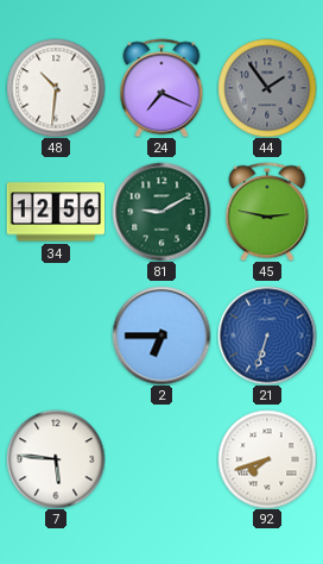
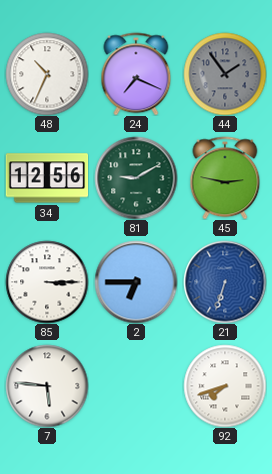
48: 10:31 -> 10:34 (47, 74)
85: none -> 3:15 (47, 282)
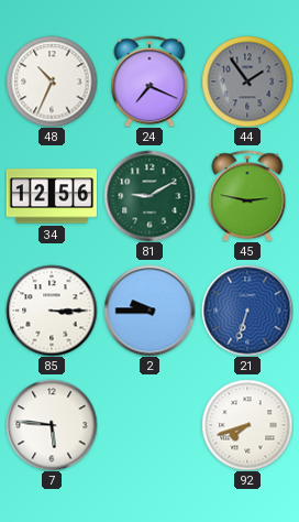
2: 6:45 -> 9:45 (149, 311)
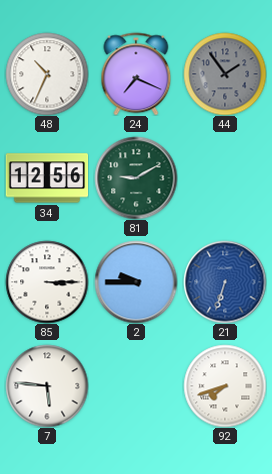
45: 2:47 -> none (247, 196)
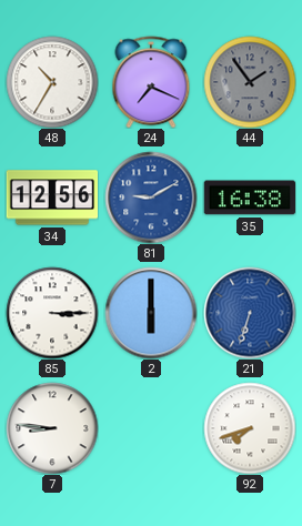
48: 10:34 -> 10:35 (52, 82)
81 dial: green -> blue (151, 198)
35: none -> 16:38 (250, 198)
2: 9:45 -> 6:00 (151, 313)
7: 5:46 -> 8:46 (52, 428)
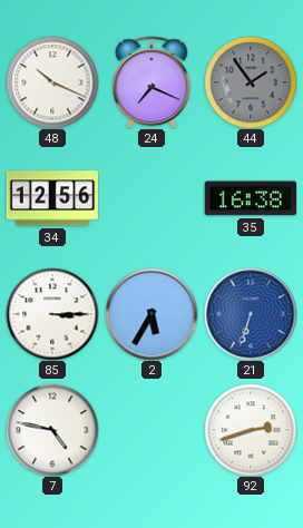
48: 10:35 -> 10:19 (52, 82)
81: 9:10 -> none (151, 198)
2: 6:00 -> 5:35 (151, 314)
7: 8:46 -> 4:47 (52, 430)
92: 7:42 -> 2:42 (251, 430)
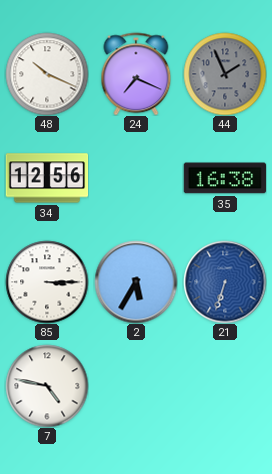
44: 1:54 -> 1:56 (225, 74)
92: 2:42 -> none (251, 430)
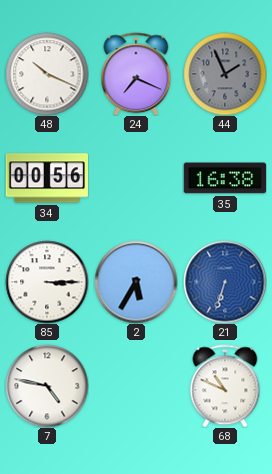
34: 12:56 -> 00:56 (47, 178)
68: none -> 10:49 (225, 386)
